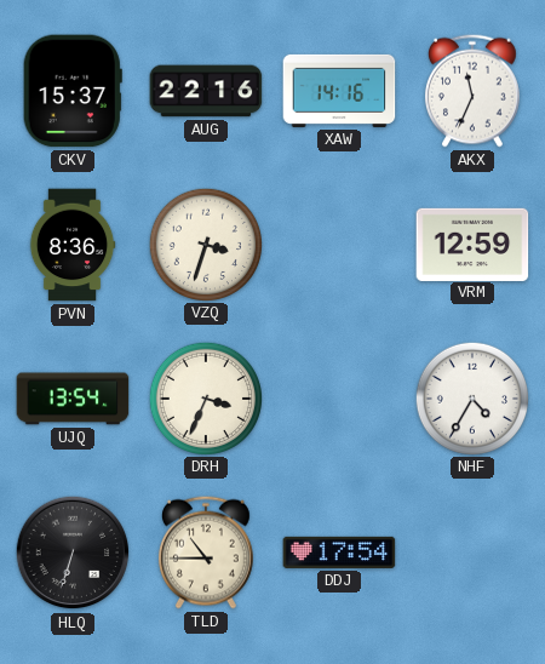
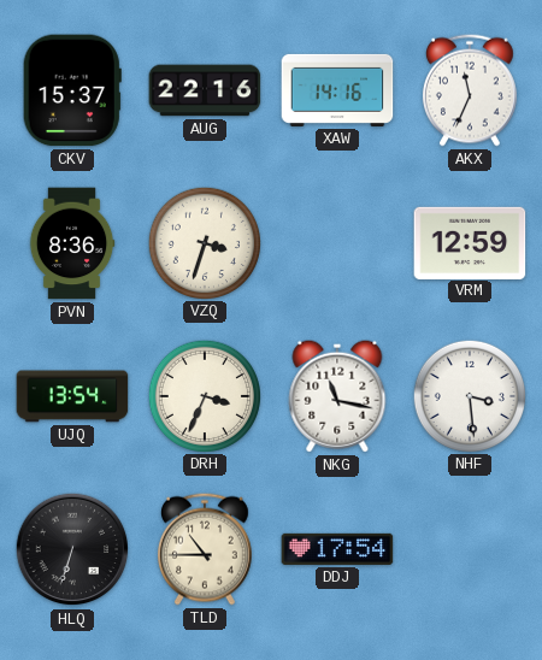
NKG: none -> 11:17 (337, 396)
NHF: 4:35 -> 3:29 (469, 395)
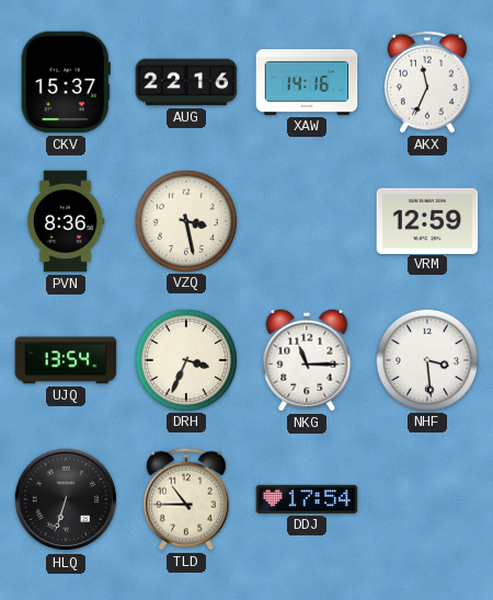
VZQ: 3:33 -> 3:28 (185, 220)
NKG: 11:17 -> 11:15 (307, 360)
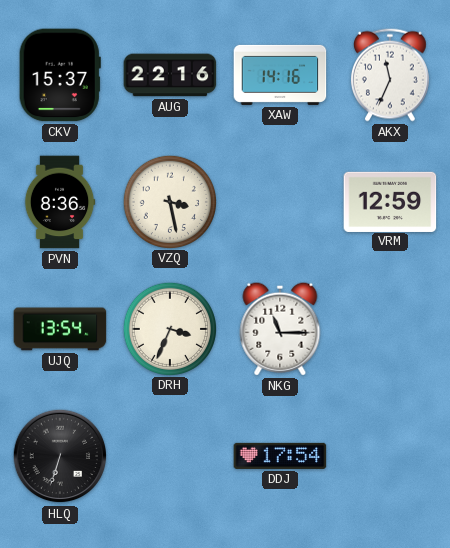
NHF: 3:29 -> none (426, 359)
TLD: 10:45 -> none (186, 499)
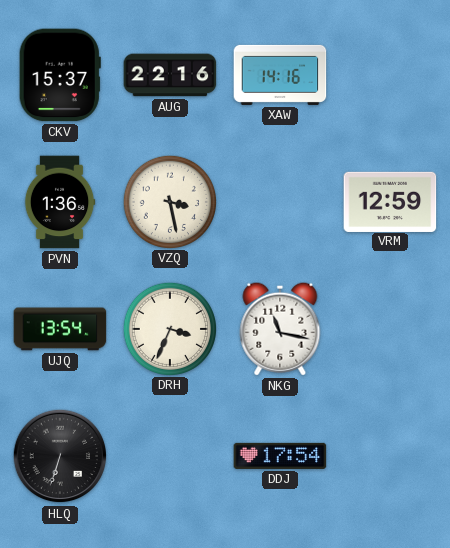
AKX: 11:34 -> none (390, 75)
PVN: 8:36 -> 1:36 (60, 202)
NKG: 11:15 -> 11:17 (280, 329)
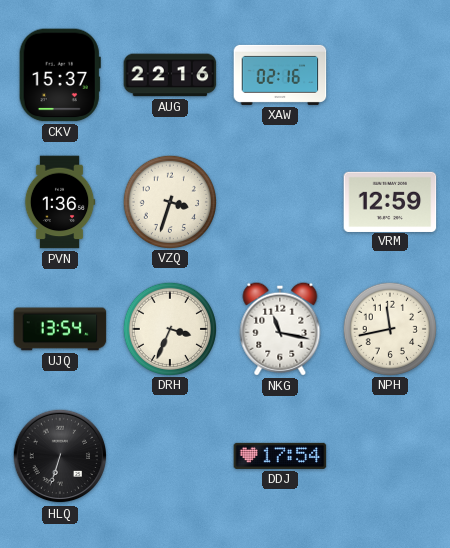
XAW: 14:16 -> 02:16 (280, 75)
VZQ: 3:28 -> 3:33 (169, 201)
NPH: none -> 11:43 (389, 328)
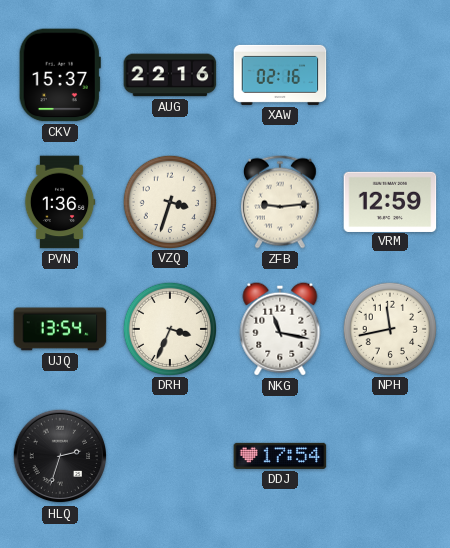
ZFB: none -> 9:14 (280, 202)
HLQ: 6:33 -> 2:33 (60, 456)
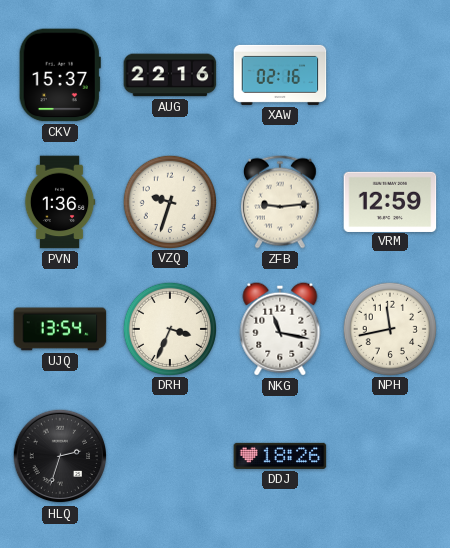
VZQ: 3:33 -> 9:33 (169, 201)
DDJ: 17:54 -> 18:26 (280, 456)
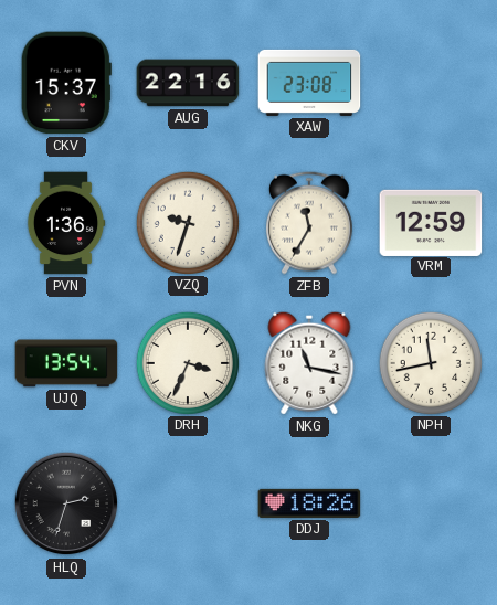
XAW: 02:16 -> 23:08 (309, 83)
ZFB: 9:14 -> 11:35 (309, 223)
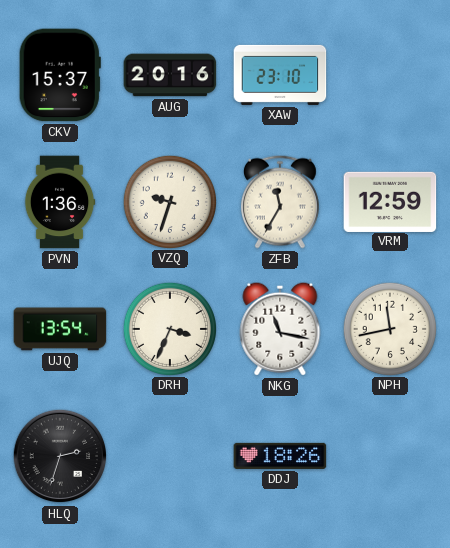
AUG: 22:16 -> 20:16 (170, 75)
XAW: 23:08 -> 23:10 (280, 75)
